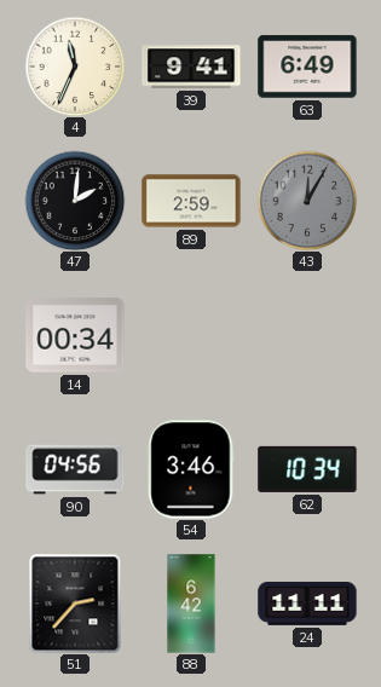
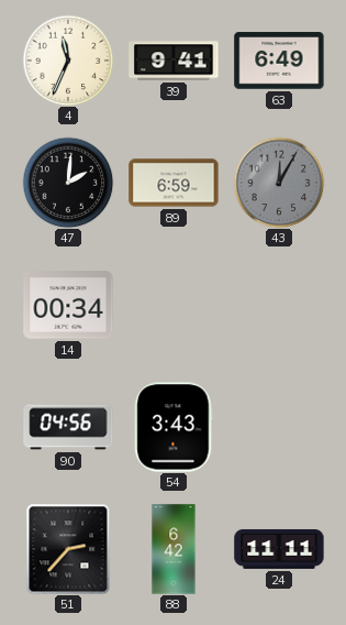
89: 2:59 -> 6:59 (174, 183)
54: 3:46 -> 3:43 (174, 427)
62: 10:34 -> none (307, 469)
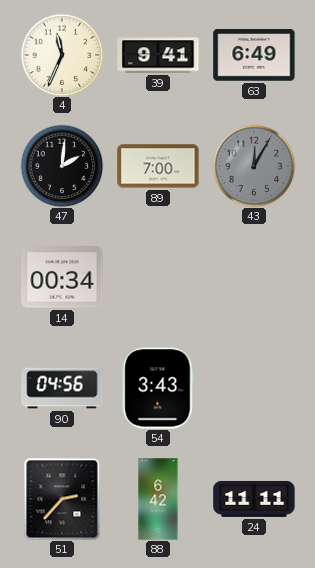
89: 6:59 -> 7:00 (158, 166)
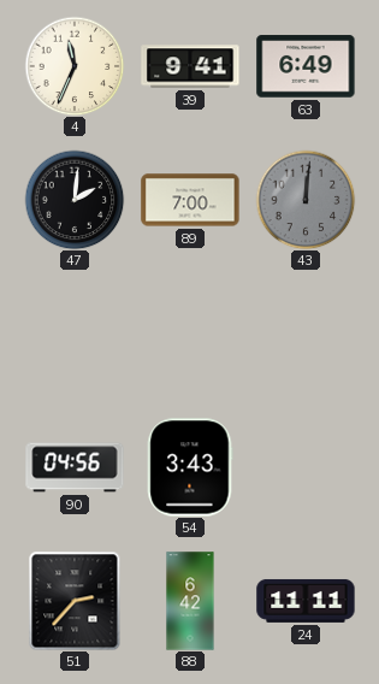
43: 12:05 -> 12:01 (306, 200)
14: 00:34 -> none (62, 277)
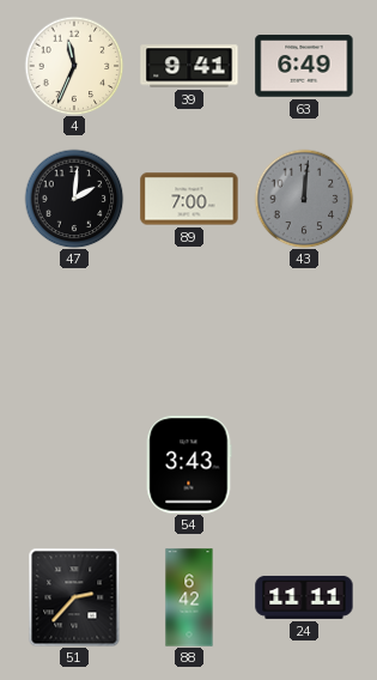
90: 04:56 -> none (75, 467)
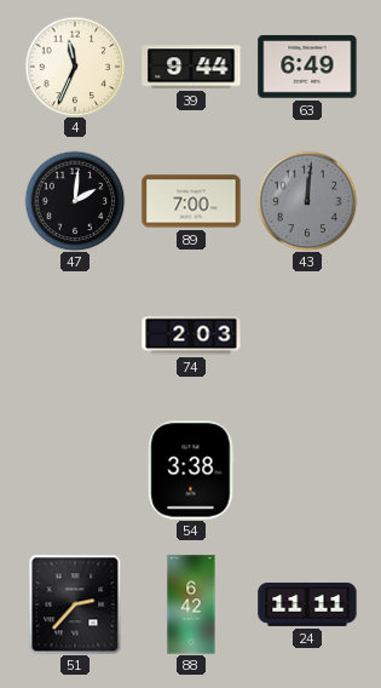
39: 9:41 -> 9:44 (191, 67)
74: none -> 2:03 (191, 336)
54: 3:43 -> 3:38 (191, 470)
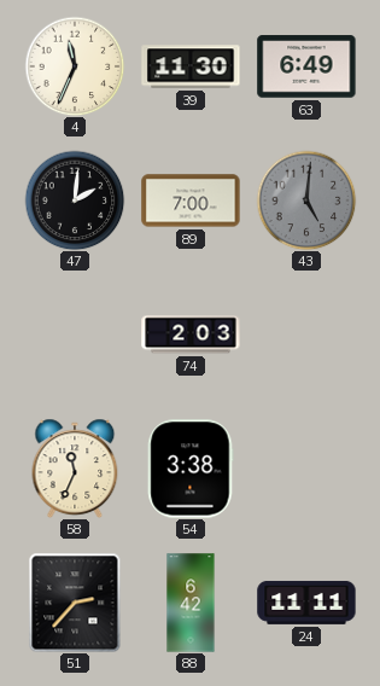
39: 9:44 -> 11:30 (191, 66)
43: 12:01 -> 5:01 (306, 200)
58: none -> 11:34 (75, 467)
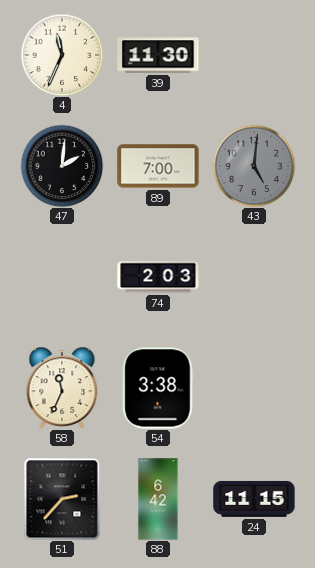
63: 6:49 -> none (306, 66)
24: 11:11 -> 11:15 (254, 499)
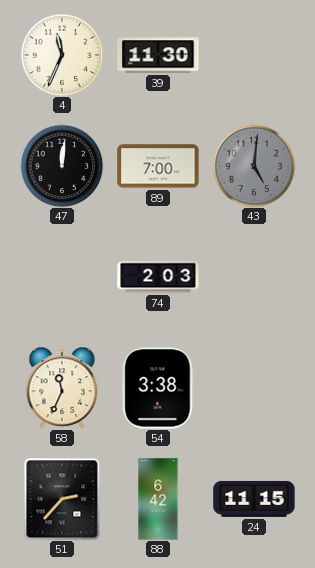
47: 2:01 -> 12:01 (62, 166)
